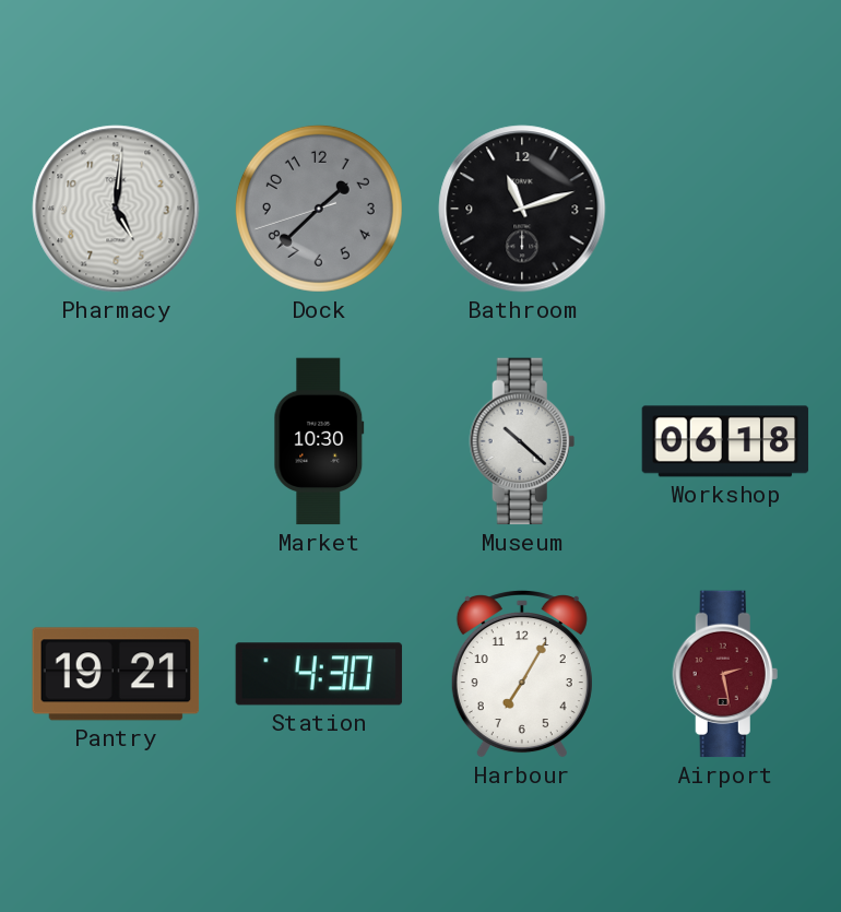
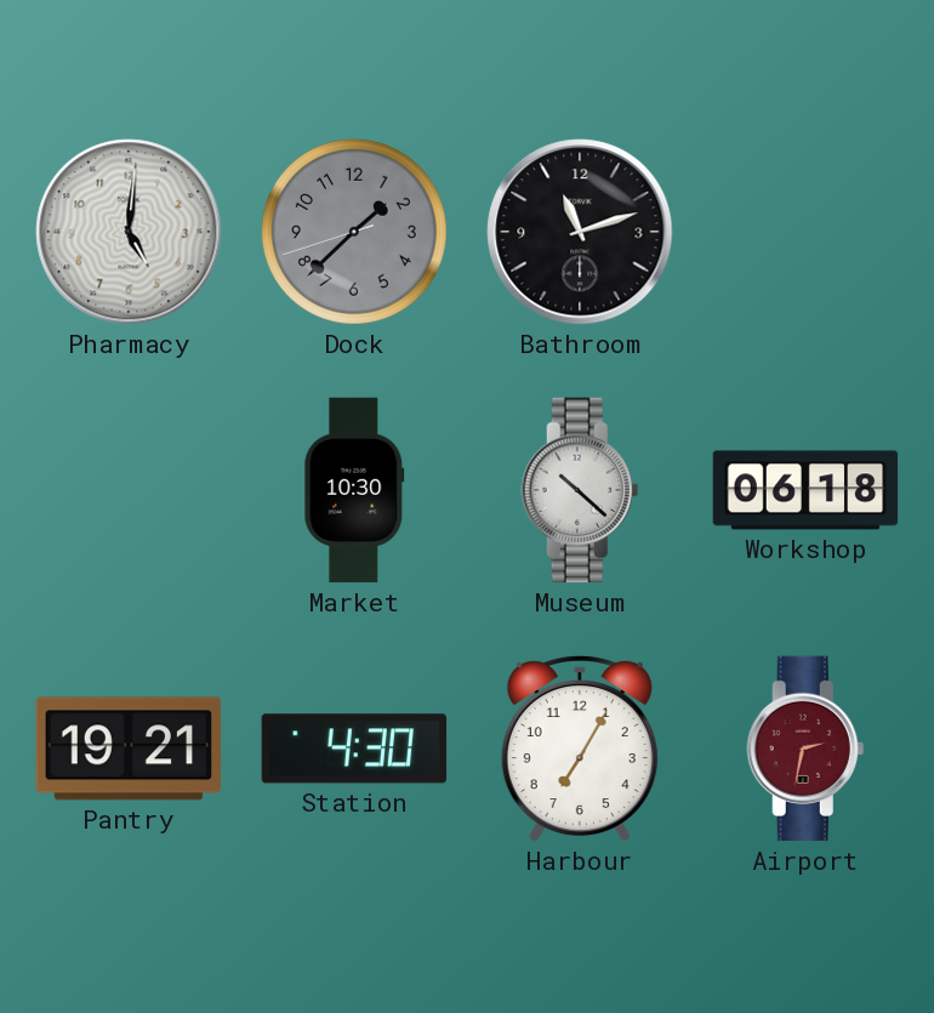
Airport: 2:28 -> 2:32 (805, 749)
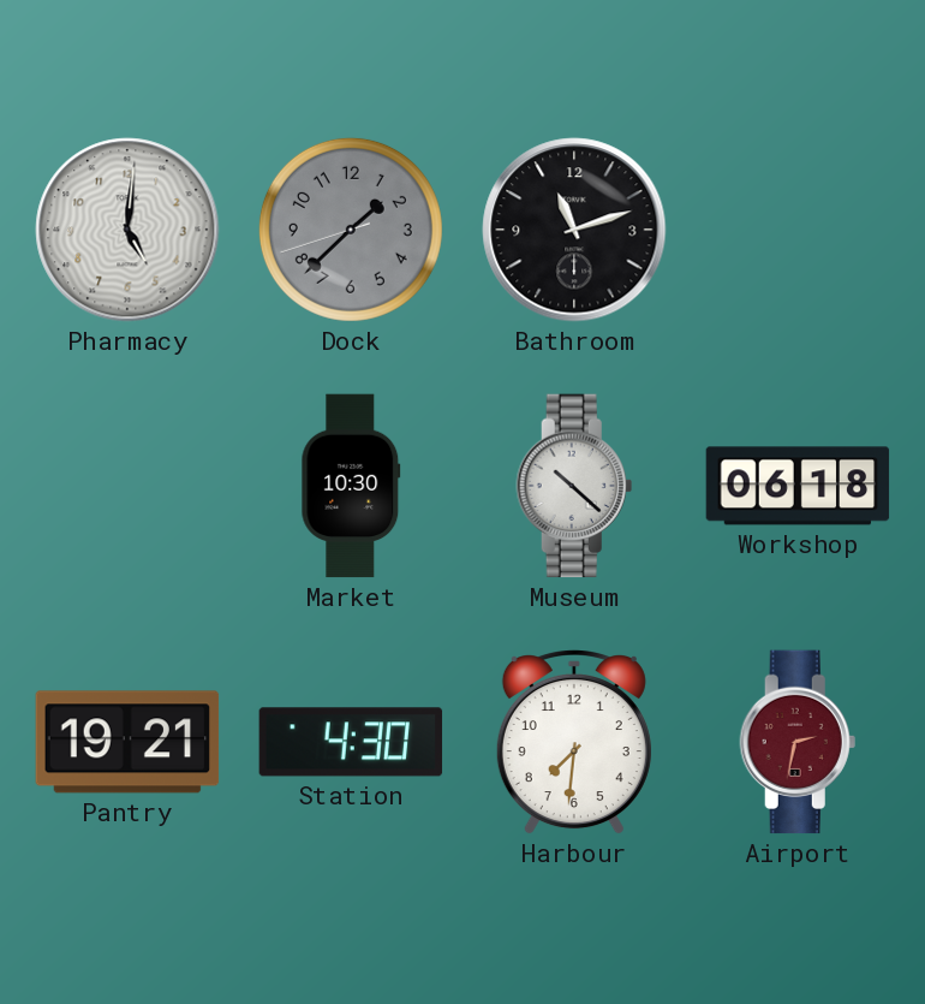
Harbour: 7:05 -> 7:31 (574, 742)
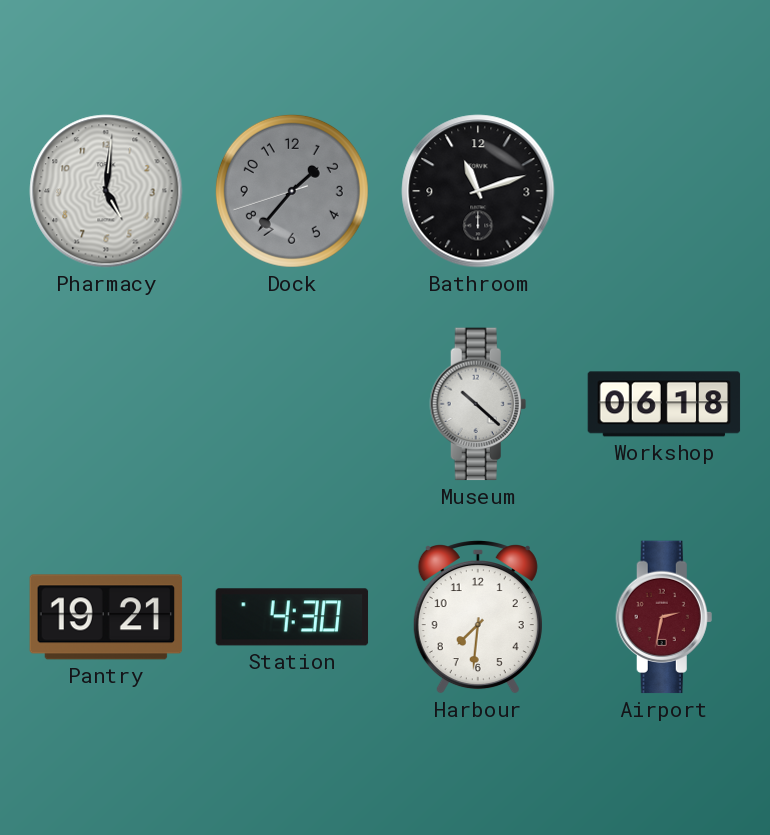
Dock: 1:37 -> 1:36 (292, 191)
Market: 10:30 -> none (351, 486)
